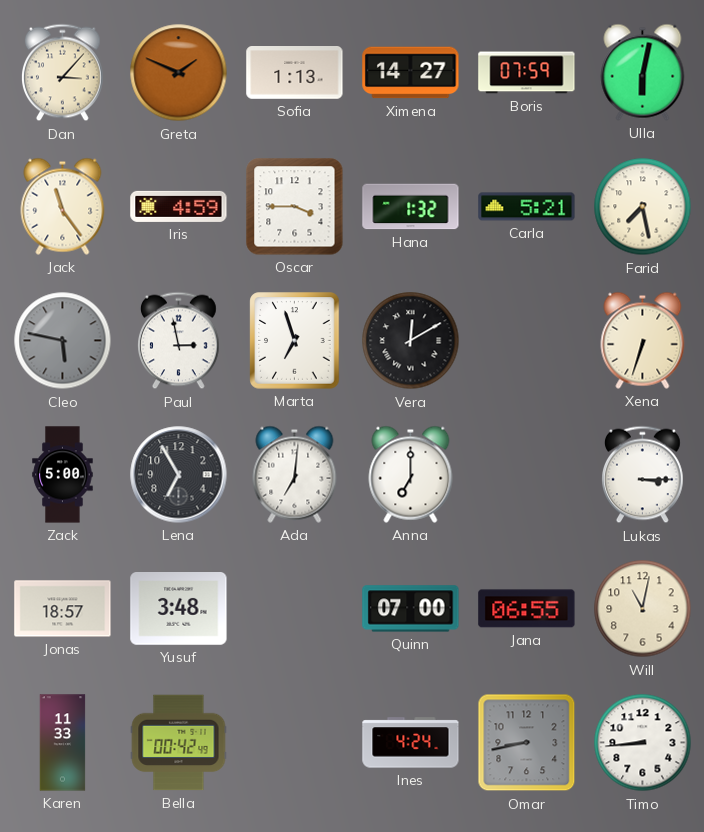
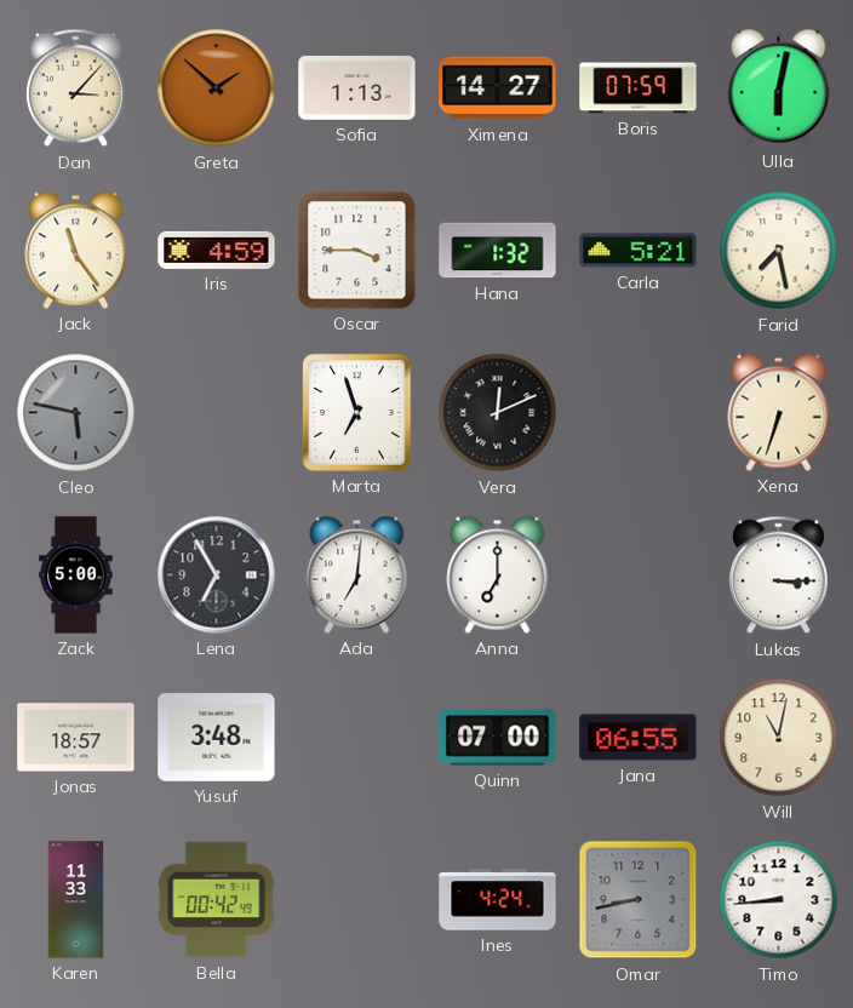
Greta: 1:49 -> 1:52 (217, 88)
Paul: 2:58 -> none (179, 341)
Vera: 12:10 -> 12:11 (498, 413)
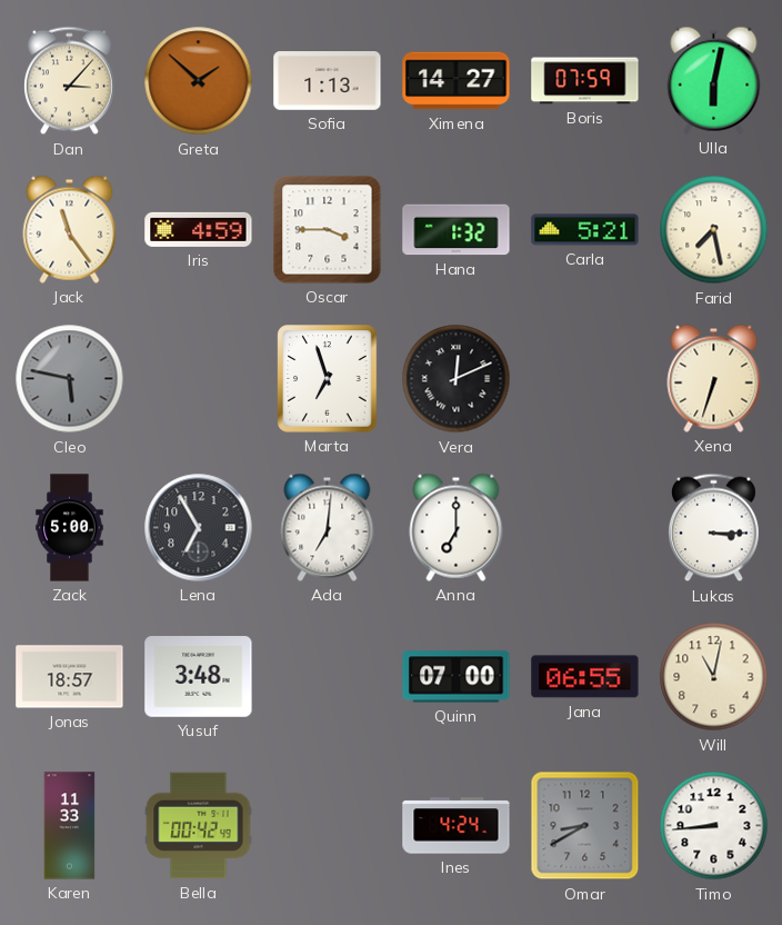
Omar: 8:43 -> 8:40 (585, 826)
